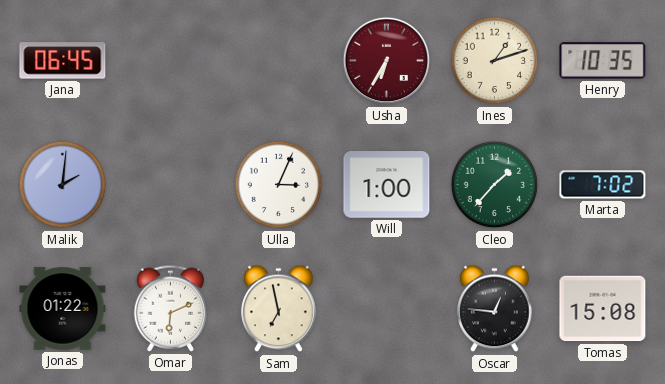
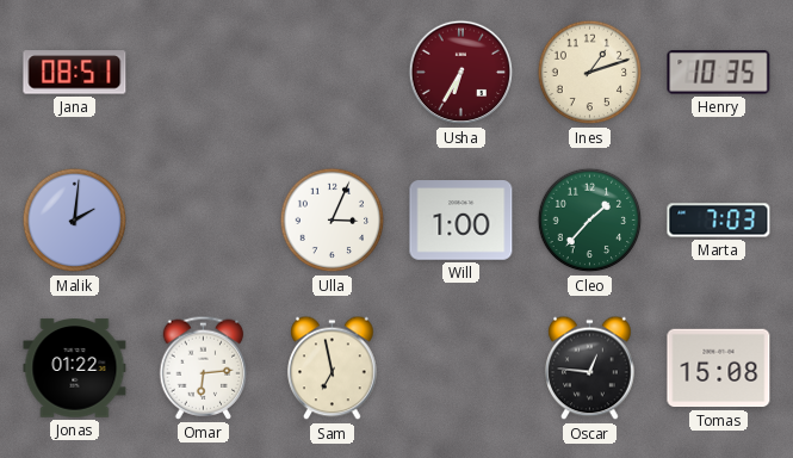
Jana: 06:45 -> 08:51 (75, 73)
Marta: 7:02 -> 7:03 (719, 221)
Omar: 6:11 -> 6:14 (204, 367)
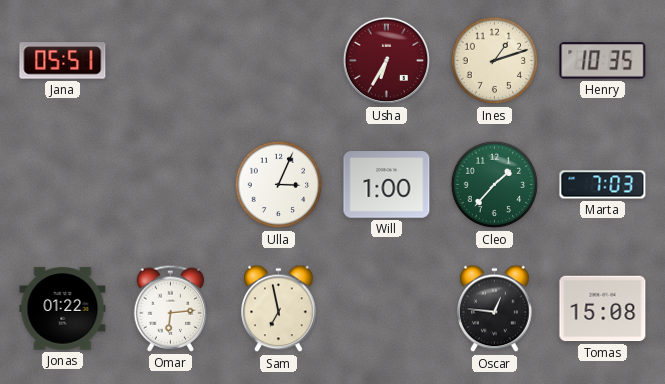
Jana: 08:51 -> 05:51 (63, 61)
Malik: 2:01 -> none (75, 221)
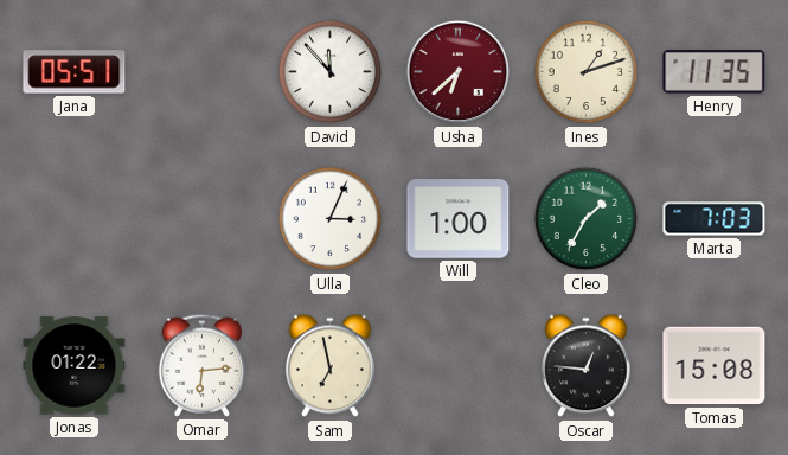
David: none -> 11:53 (331, 72)
Usha: 6:35 -> 6:38 (459, 72)
Henry: 10:35 -> 11:35 (715, 72)
Cleo: 1:37 -> 1:35 (587, 219)
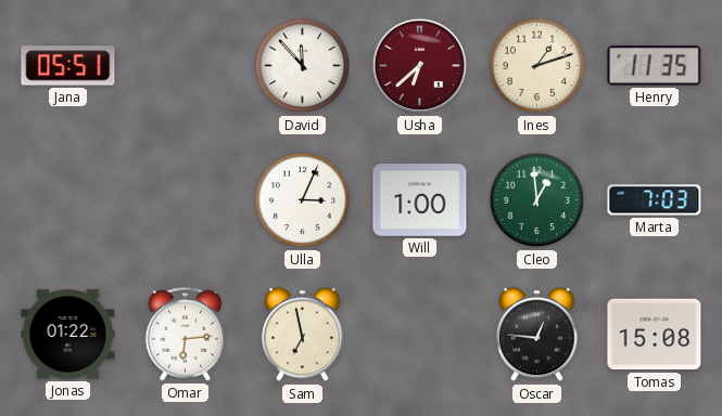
Cleo: 1:35 -> 12:59 (537, 200)
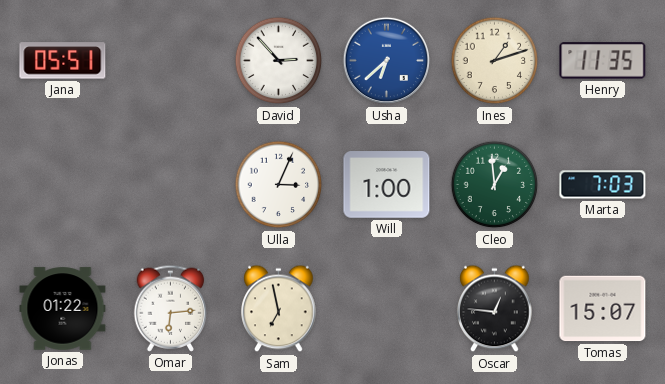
David: 11:53 -> 2:53 (279, 61)
Usha dial: burgundy -> blue (387, 61)
Tomas: 15:08 -> 15:07 (603, 309)
